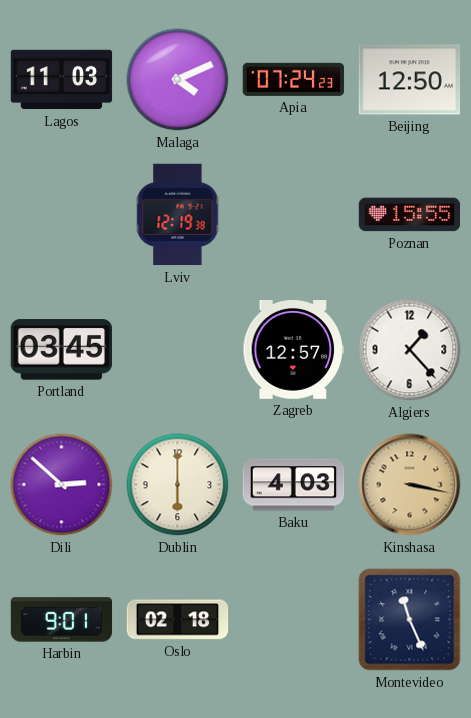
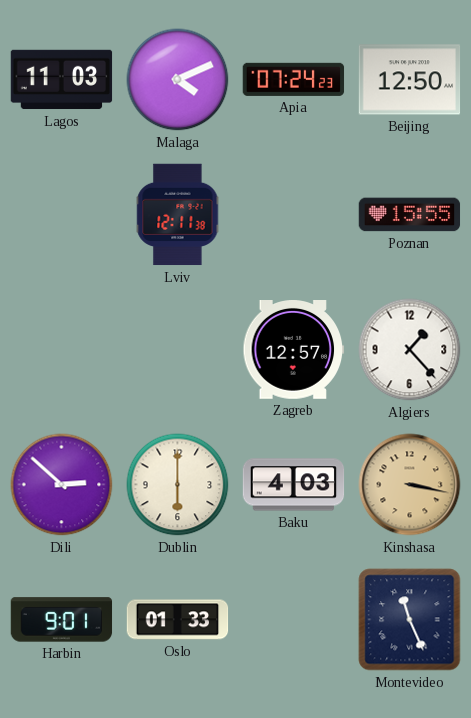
Lviv: 12:19 -> 12:11 (178, 215)
Portland: 03:45 -> none (61, 350)
Oslo: 02:18 -> 01:33 (178, 620)
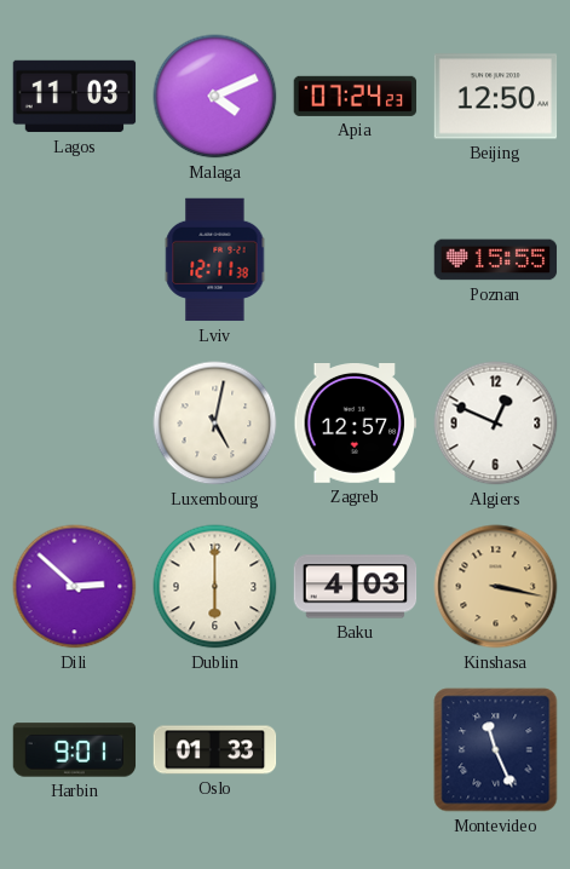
Luxembourg: none -> 5:02 (215, 424)
Algiers: 1:23 -> 12:49 (496, 424)
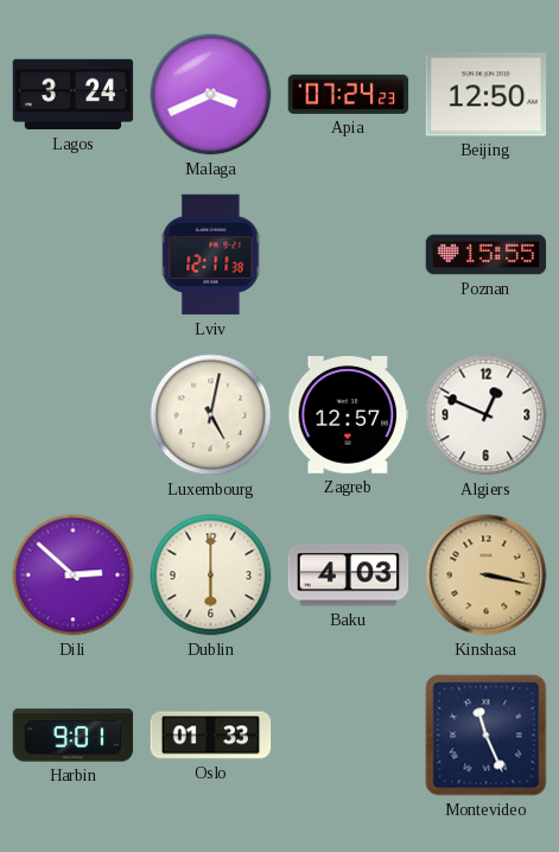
Lagos: 11:03 -> 3:24 (74, 95)
Malaga: 4:11 -> 3:41 (211, 95)
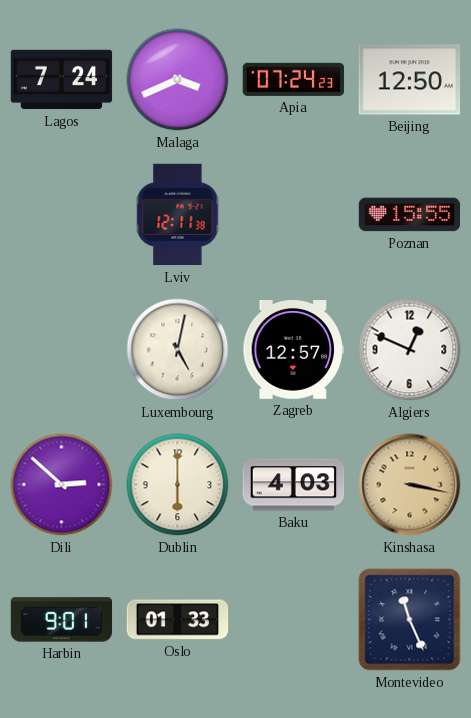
Lagos: 3:24 -> 7:24 (62, 80)
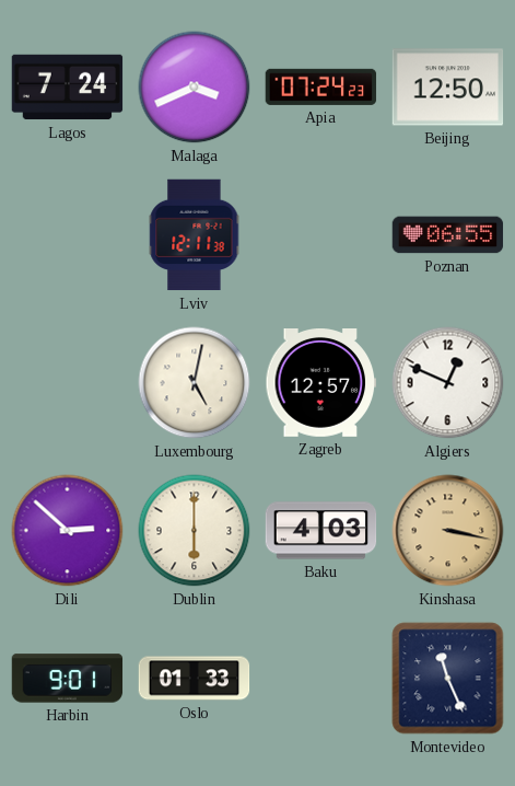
Poznan: 15:55 -> 06:55 (448, 235)
